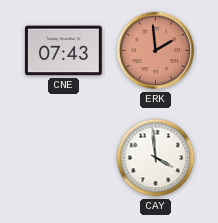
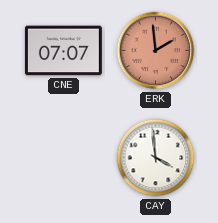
CNE: 07:43 -> 07:07 (63, 51)
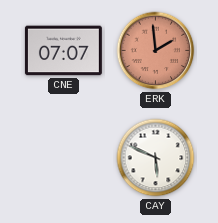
CAY: 3:59 -> 5:49 (156, 158)
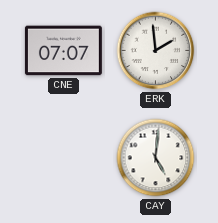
ERK dial: salmon -> white (156, 51)
CAY: 5:49 -> 5:01 (156, 158)
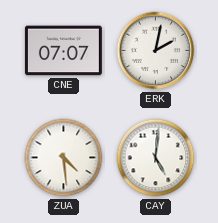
ERK: 1:59 -> 2:02 (156, 51)
ZUA: none -> 4:29 (64, 158)
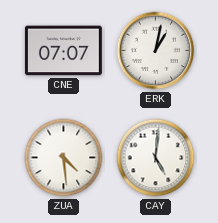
ERK: 2:02 -> 1:02 (156, 51)
